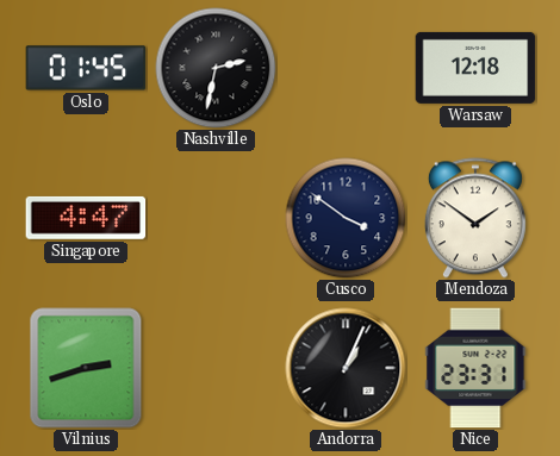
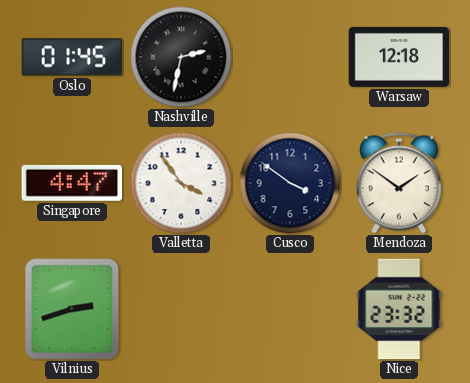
Valletta: none -> 3:54 (181, 183)
Andorra: 1:04 -> none (346, 368)
Nice: 23:31 -> 23:32 (399, 309)
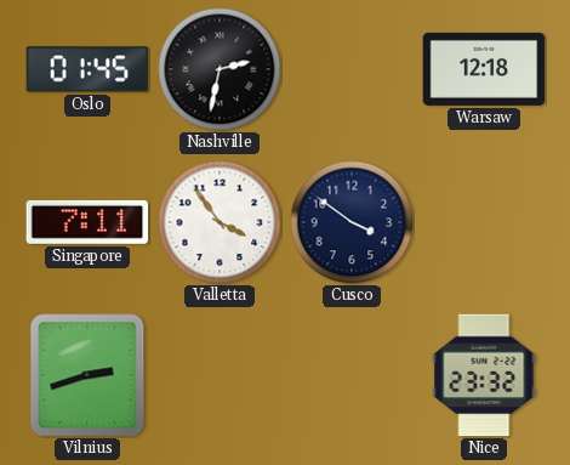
Singapore: 4:47 -> 7:11 (87, 222)
Mendoza: 1:51 -> none (399, 183)
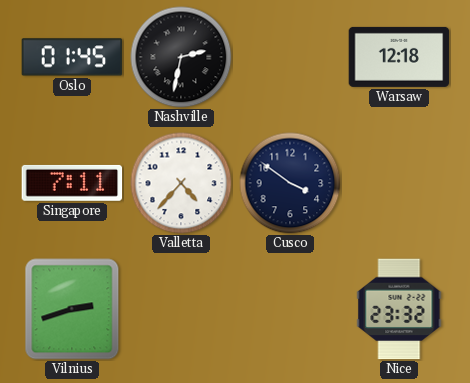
Valletta: 3:54 -> 4:37 (181, 183)
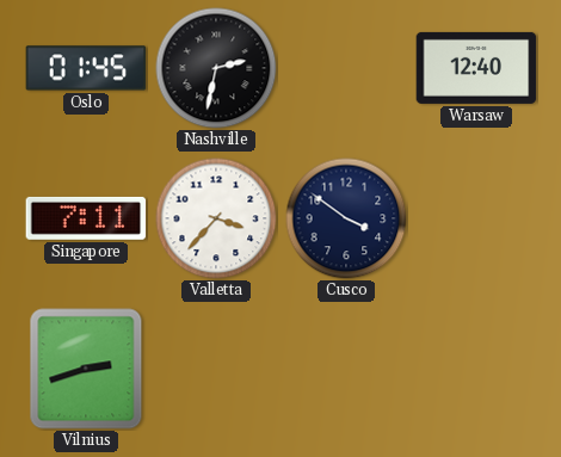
Warsaw: 12:18 -> 12:40 (476, 68)
Valletta: 4:37 -> 3:37 (216, 218)
Nice: 23:32 -> none (399, 309)
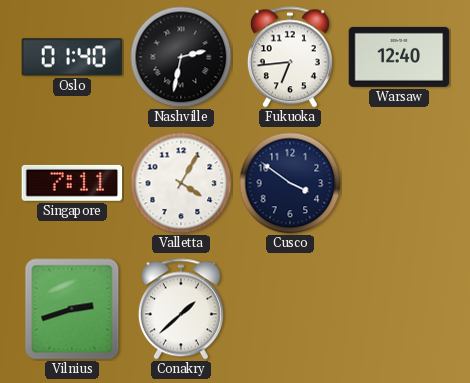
Oslo: 01:45 -> 01:40 (72, 57)
Fukuoka: none -> 6:44 (290, 57)
Valletta: 3:37 -> 4:05 (181, 183)
Conakry: none -> 1:38 (181, 309)
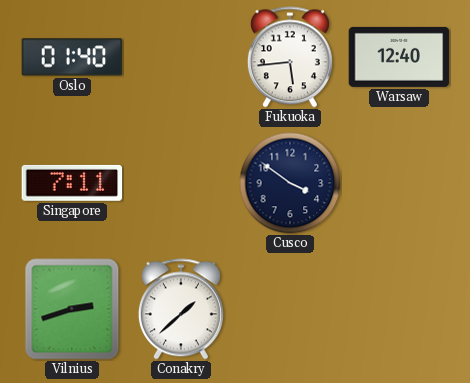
Nashville: 2:32 -> none (181, 57)
Fukuoka: 6:44 -> 5:44 (290, 57)
Valletta: 4:05 -> none (181, 183)
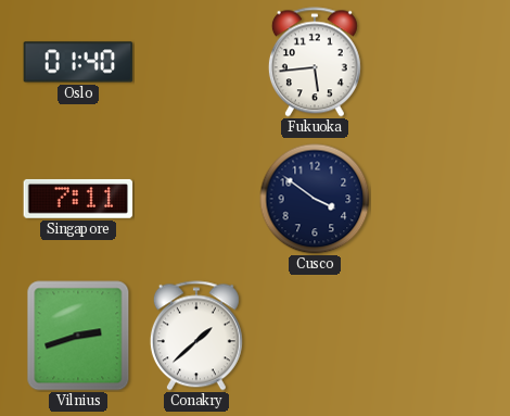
Warsaw: 12:40 -> none (399, 57)
